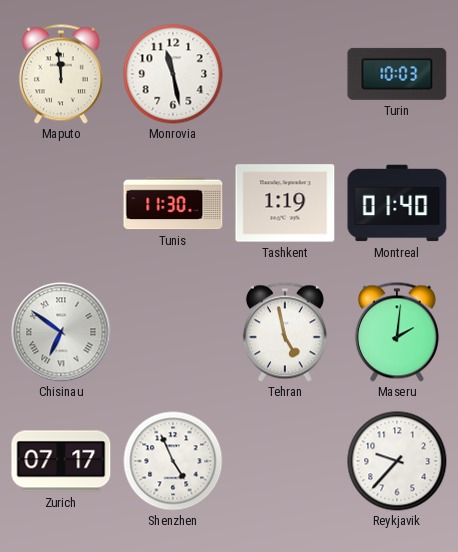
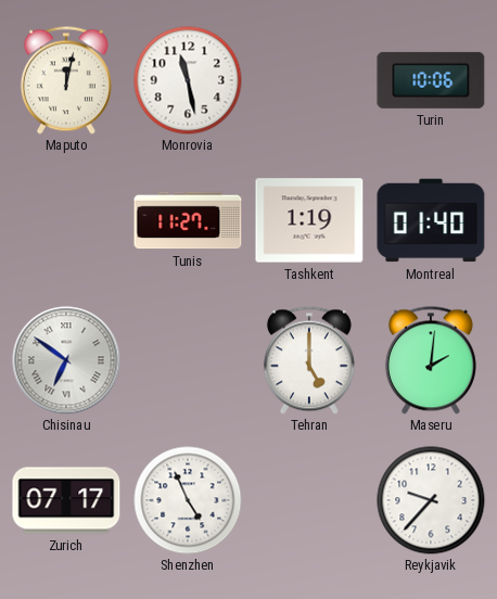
Maputo: 11:59 -> 12:02 (66, 80)
Turin: 10:03 -> 10:06 (431, 80)
Tunis: 11:30 -> 11:27 (188, 220)
Tehran: 4:58 -> 5:00 (309, 360)
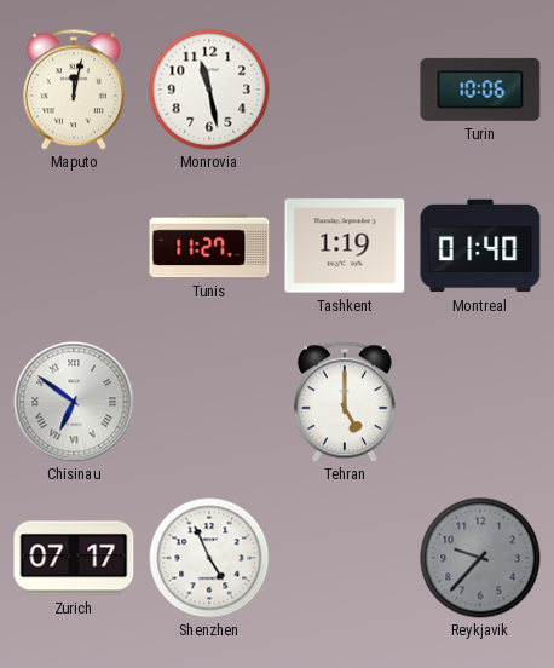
Maseru: 2:01 -> none (431, 360)
Reykjavik dial: white -> grey (480, 558)
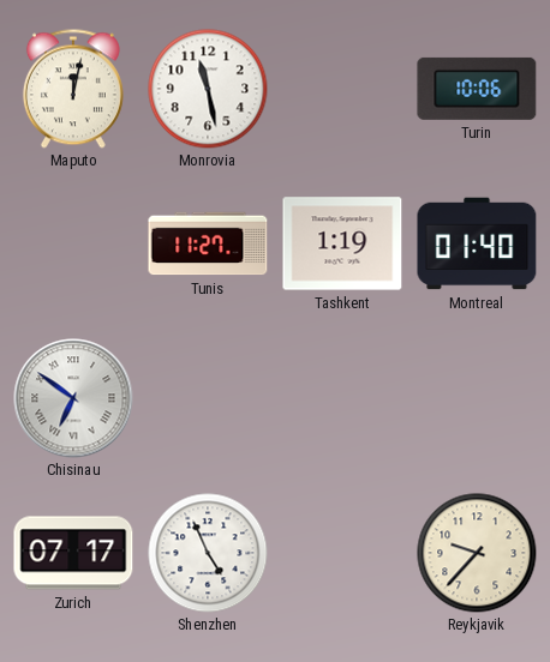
Tehran: 5:00 -> none (345, 402)
Reykjavik dial: grey -> cream (477, 553)
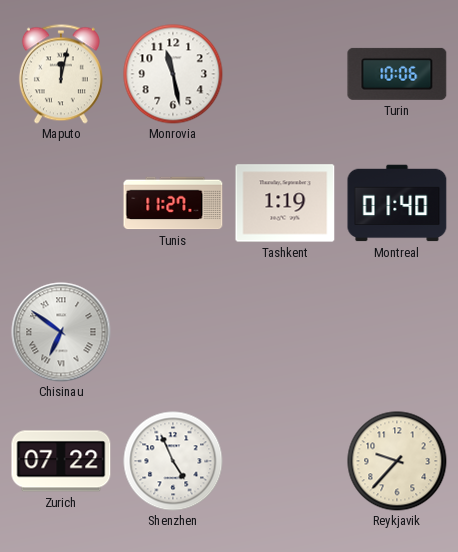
Zurich: 07:17 -> 07:22 (61, 461)
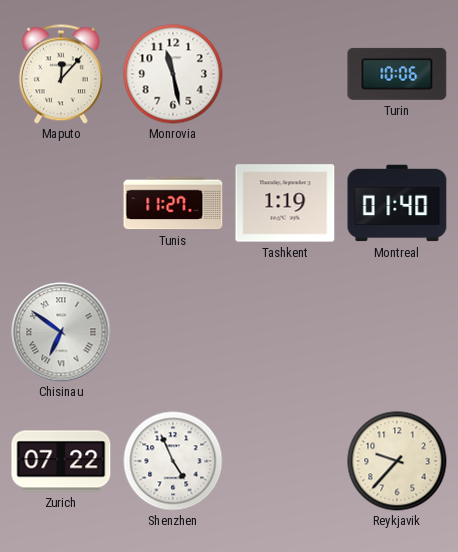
Maputo: 12:02 -> 12:07 (61, 74)
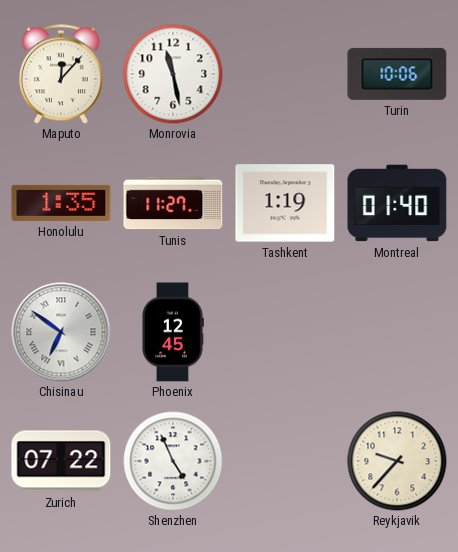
Honolulu: none -> 1:35 (61, 203)
Phoenix: none -> 12:45 (173, 332)
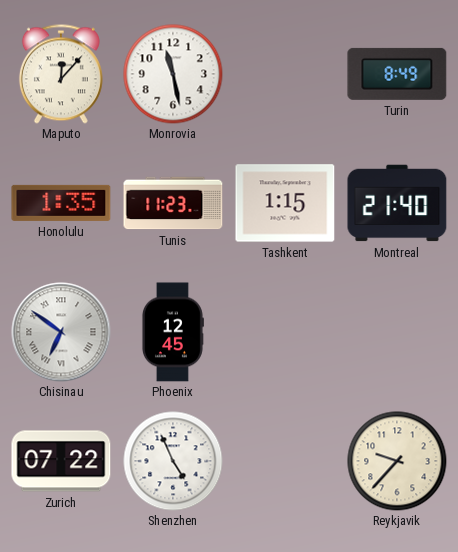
Turin: 10:06 -> 8:49 (397, 74)
Tunis: 11:27 -> 11:23 (173, 203)
Tashkent: 1:19 -> 1:15 (285, 203)
Montreal: 01:40 -> 21:40 (397, 203)
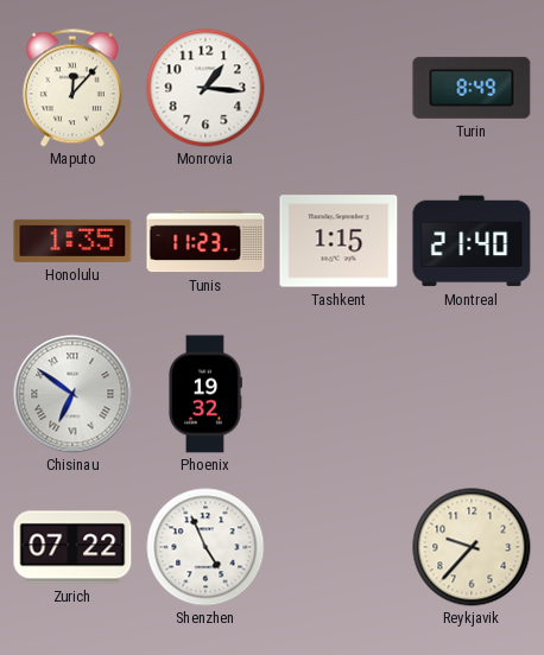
Monrovia: 11:28 -> 1:16 (205, 88)
Phoenix: 12:45 -> 19:32 (205, 394)
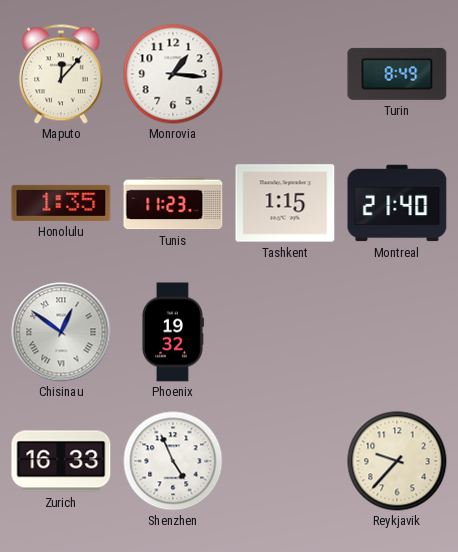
Chisinau: 6:51 -> 12:51 (61, 332)
Zurich: 07:22 -> 16:33 (61, 461)
